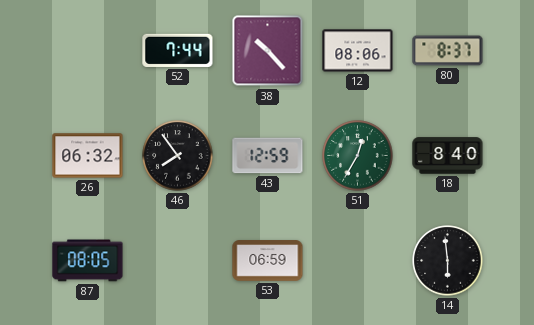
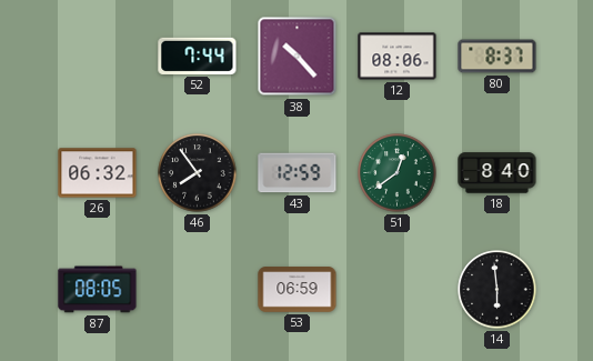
51: 12:35 -> 12:39 (398, 173)
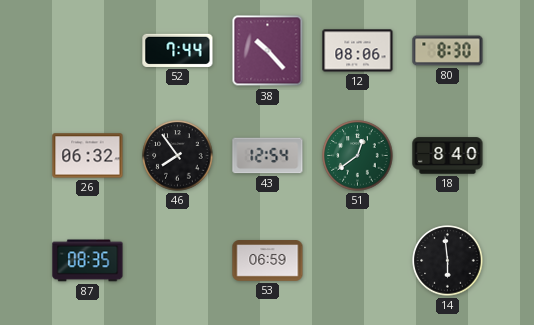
80: 8:37 -> 8:30 (448, 51)
43: 12:59 -> 12:54 (268, 156)
87: 08:05 -> 08:35 (88, 261)
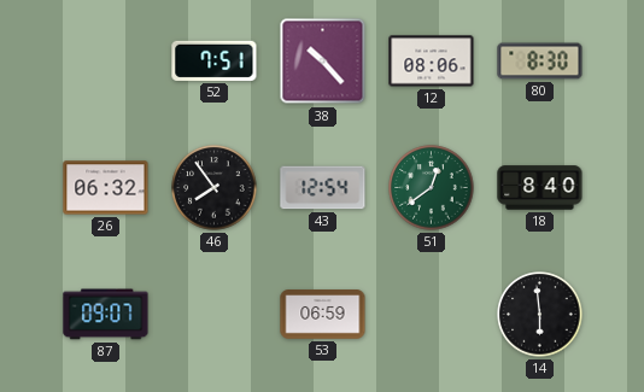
52: 7:44 -> 7:51 (215, 60)
87: 08:35 -> 09:07 (106, 315)
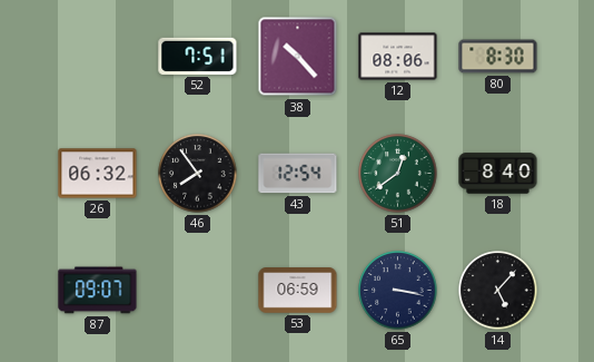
65: none -> 3:17 (398, 291)
14: 5:59 -> 5:07 (498, 291)
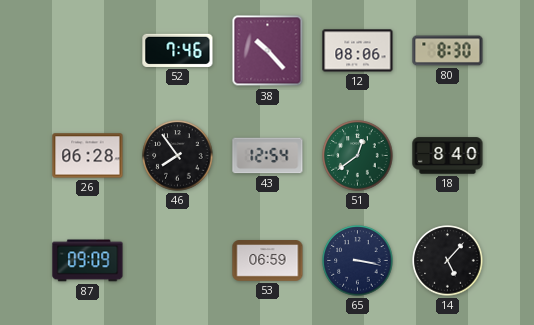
52: 7:51 -> 7:46 (178, 50)
26: 06:32 -> 06:28 (88, 156)
87: 09:07 -> 09:09 (88, 261)
